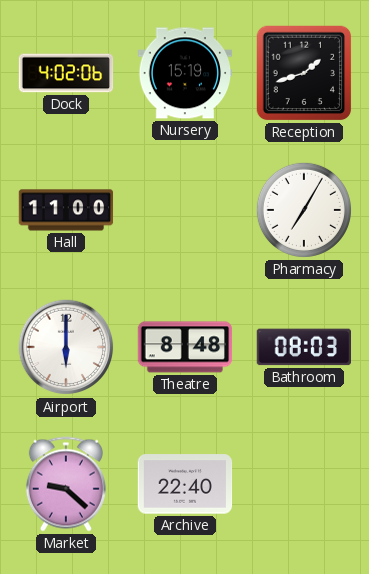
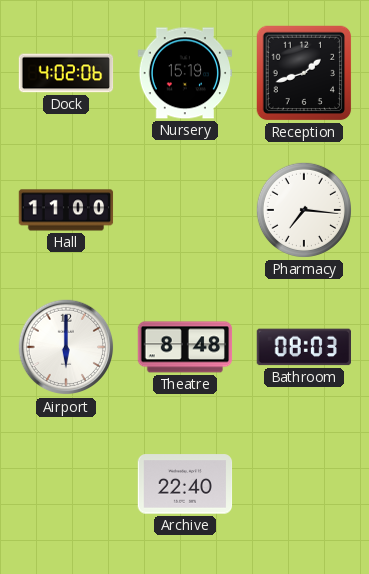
Pharmacy: 7:05 -> 7:16 (304, 210)
Market: 9:22 -> none (66, 484)
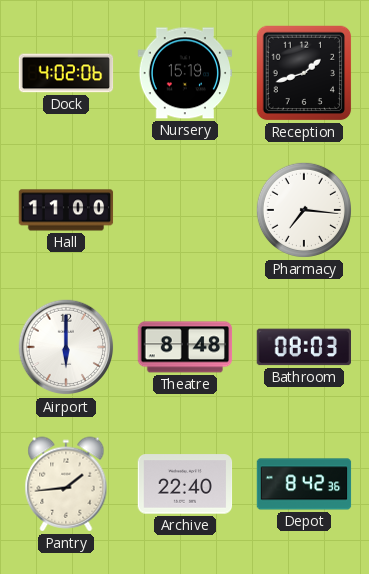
Pantry: none -> 1:44 (66, 484)
Depot: none -> 8:42 (304, 484)
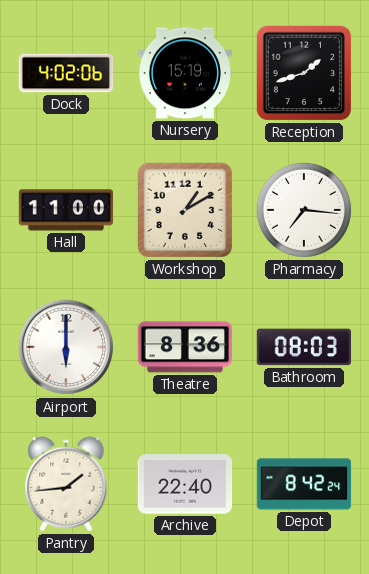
Workshop: none -> 1:10 (185, 210)
Theatre: 8:48 -> 8:36 (185, 347)
Depot: 8:42:36 -> 8:42:24 (304, 484)
